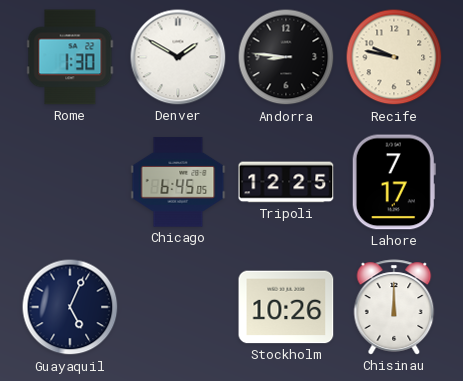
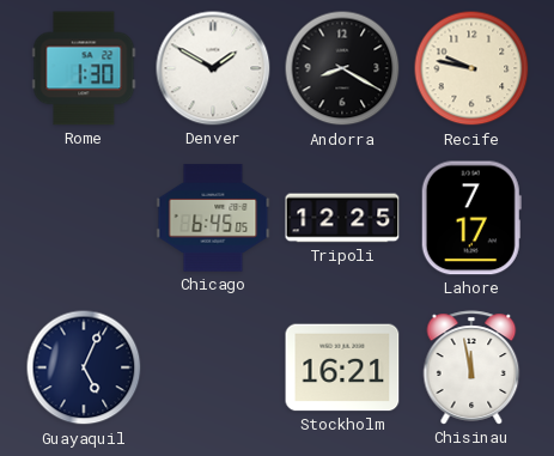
Andorra: 8:46 -> 8:20 (342, 68)
Stockholm: 10:26 -> 16:21 (342, 367)
Chisinau: 12:00 -> 11:58 (471, 367)
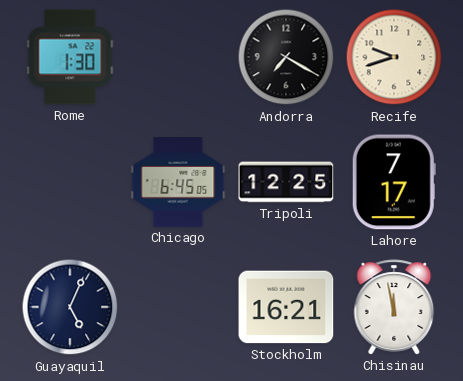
Denver: 1:50 -> none (213, 68)
Andorra: 8:20 -> 7:20 (286, 57)
Recife: 9:47 -> 9:42 (394, 57)
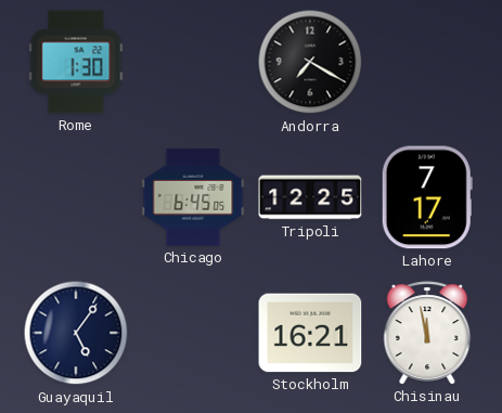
Recife: 9:42 -> none (394, 57)
Guayaquil: 5:04 -> 5:06 (76, 333)
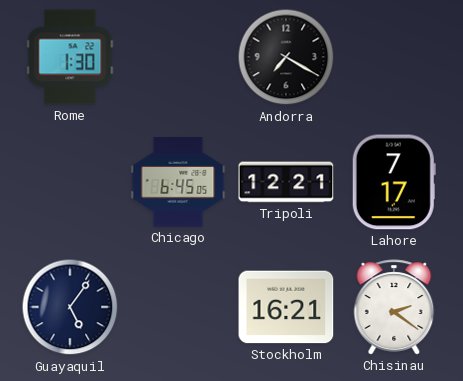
Tripoli: 12:25 -> 12:21 (286, 182)
Chisinau: 11:58 -> 2:21 (394, 307)
